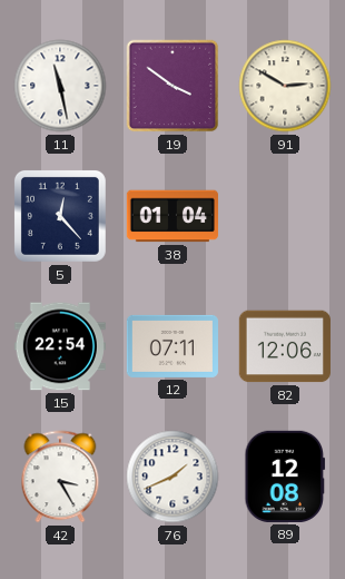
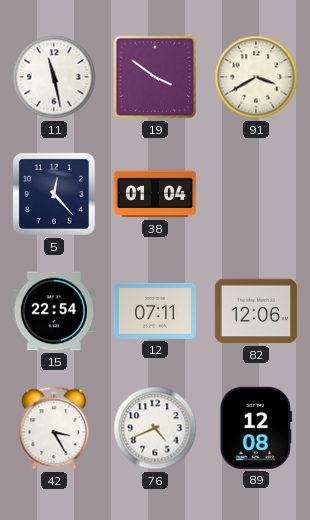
91: 2:50 -> 3:40 (256, 77)
76: 1:41 -> 4:41 (155, 428)
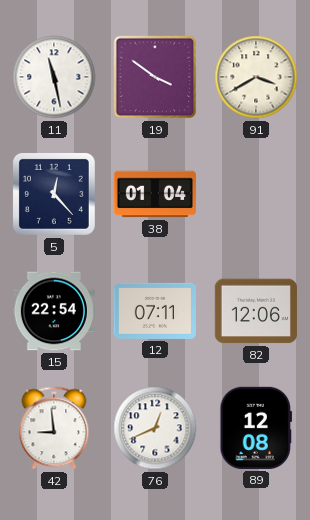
42: 3:25 -> 8:59 (54, 428)
76: 4:41 -> 12:41 (155, 428)
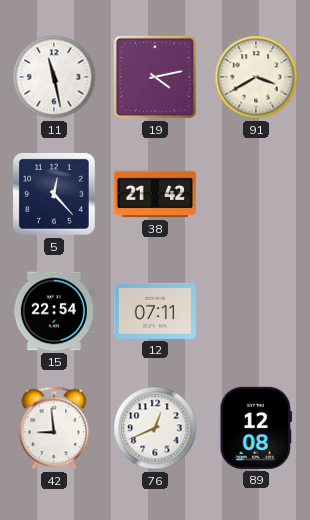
19: 3:51 -> 4:13 (155, 77)
38: 01:04 -> 21:42 (154, 194)
82: 12:06 -> none (256, 311)
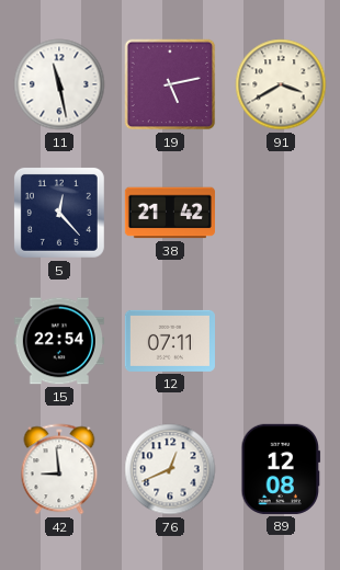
19: 4:13 -> 5:13 (170, 84)
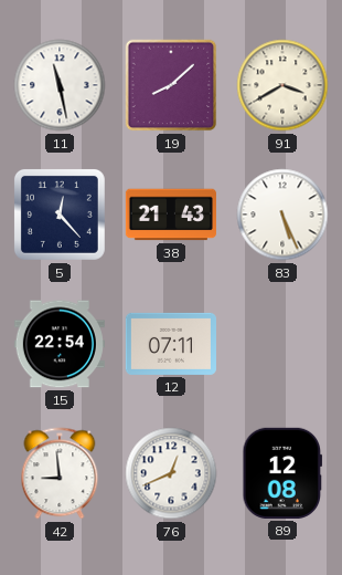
19: 5:13 -> 8:08 (171, 85)
38: 21:42 -> 21:43 (170, 215)
83: none -> 5:26 (282, 215)
